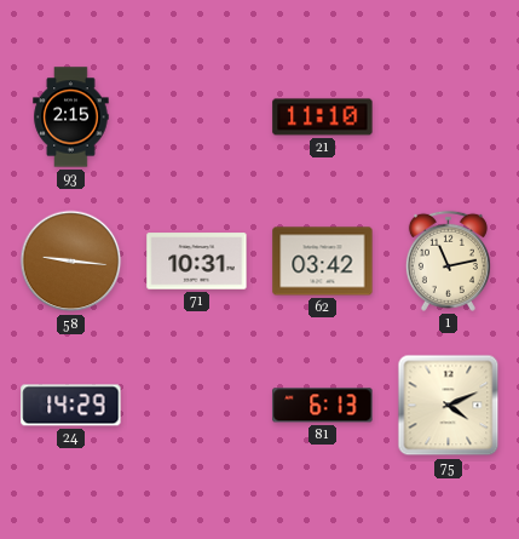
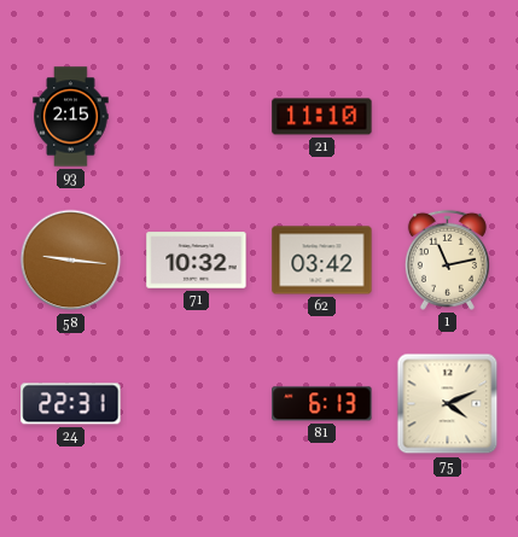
71: 10:31 -> 10:32 (197, 261)
24: 14:29 -> 22:31 (71, 404)
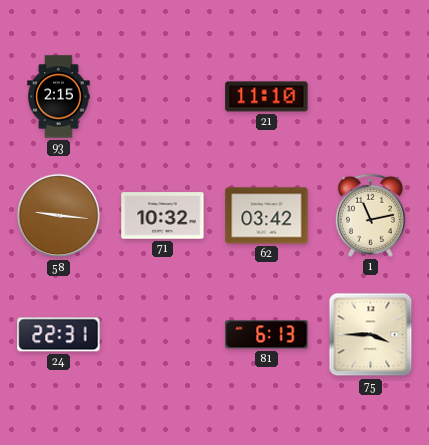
75: 4:11 -> 3:45 (371, 335)
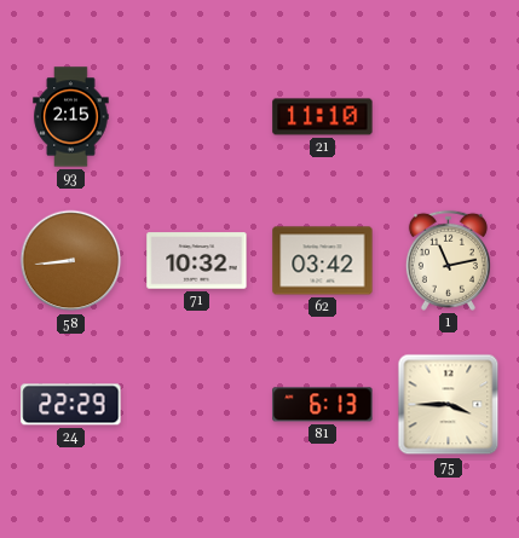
58: 9:16 -> 8:44 (71, 261)
24: 22:31 -> 22:29 (71, 405)
